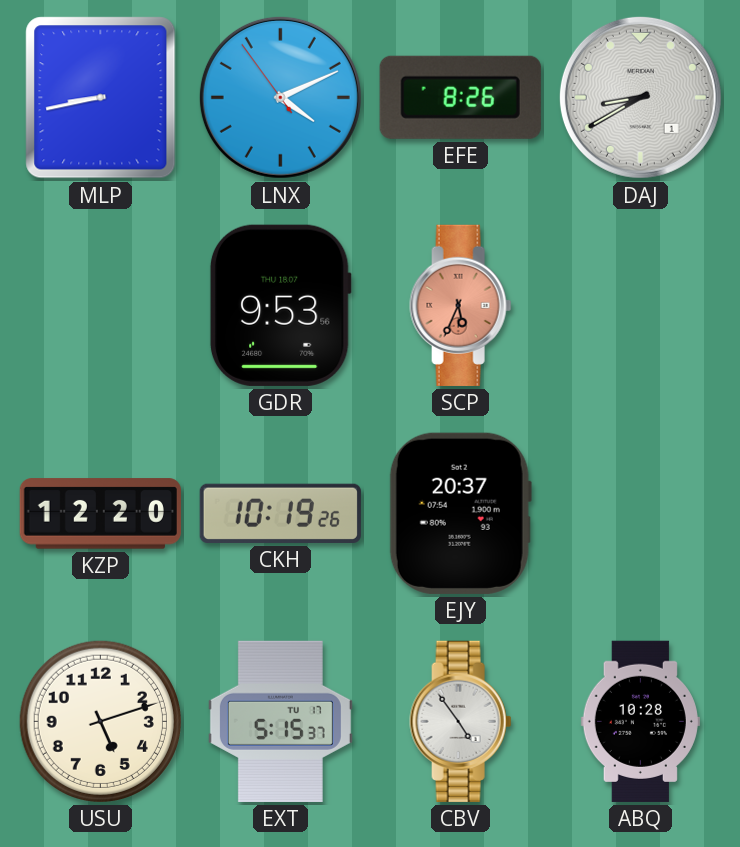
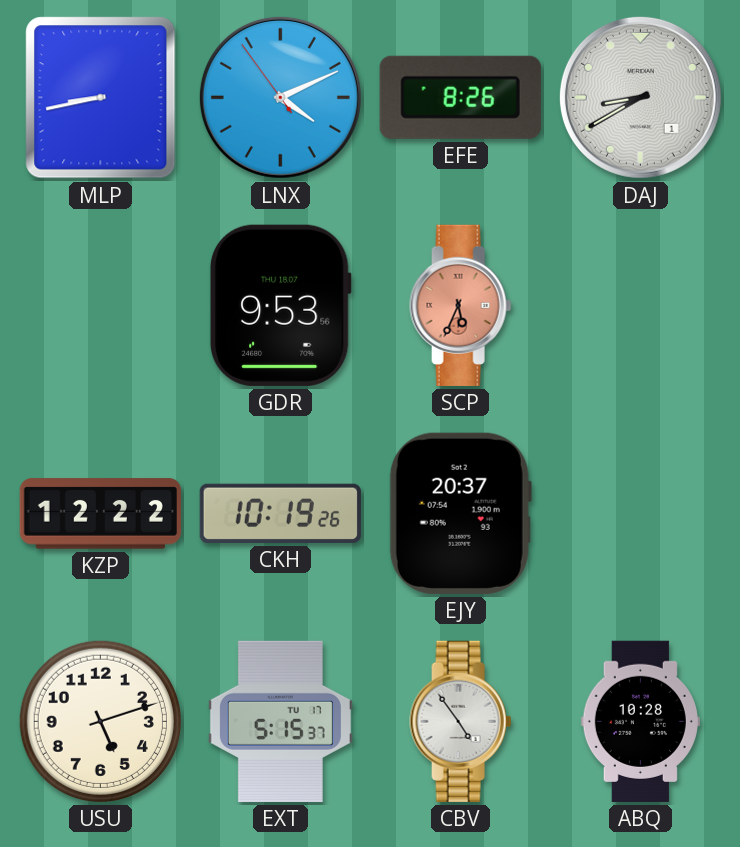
KZP: 12:20 -> 12:22 (100, 514)
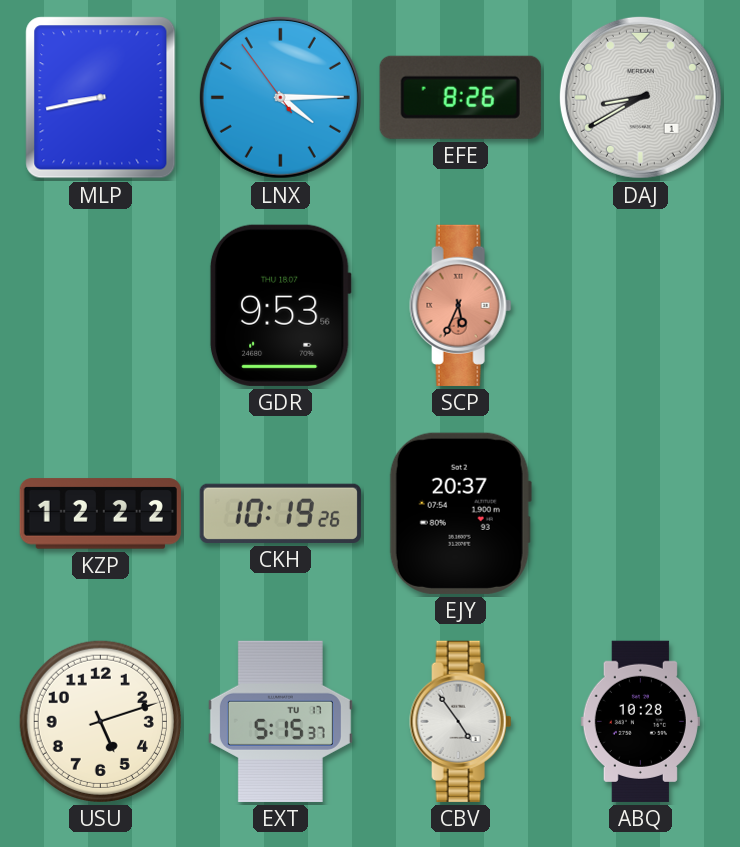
LNX: 4:10 -> 4:14 (280, 97)
